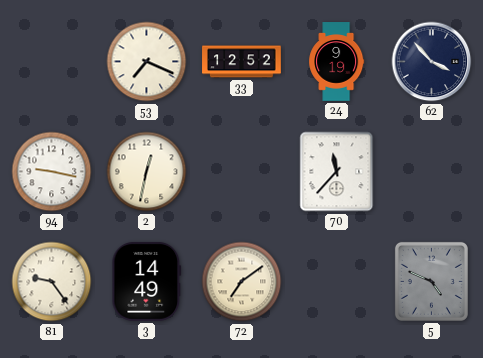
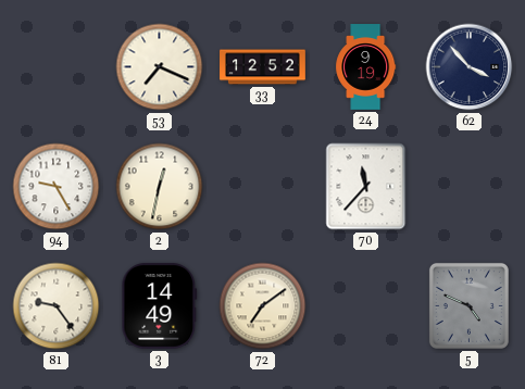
94: 9:17 -> 9:25 (57, 187)
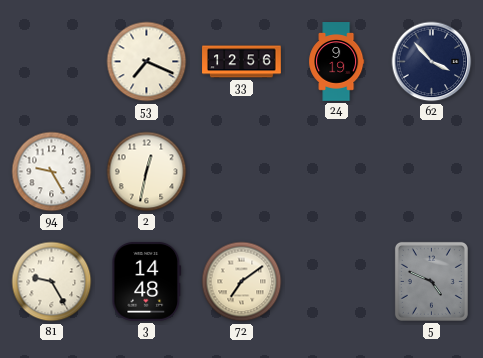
33: 12:52 -> 12:56 (242, 62)
70: 11:37 -> none (366, 187)
81: 9:24 -> 9:25 (52, 282)
3: 14:49 -> 14:48 (147, 282)
